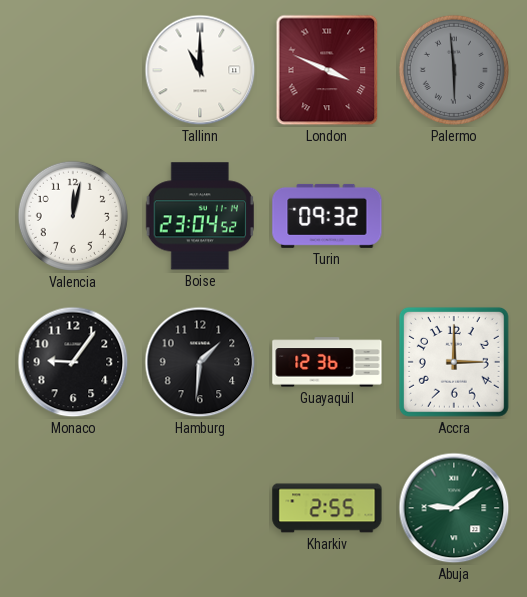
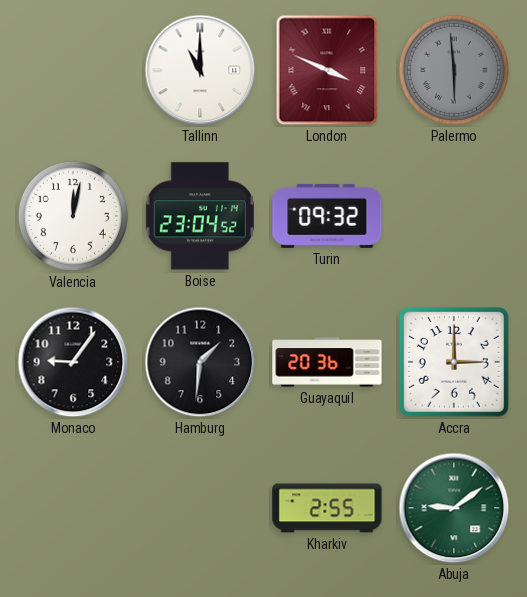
Guayaquil: 12:36 -> 20:36 (327, 362)
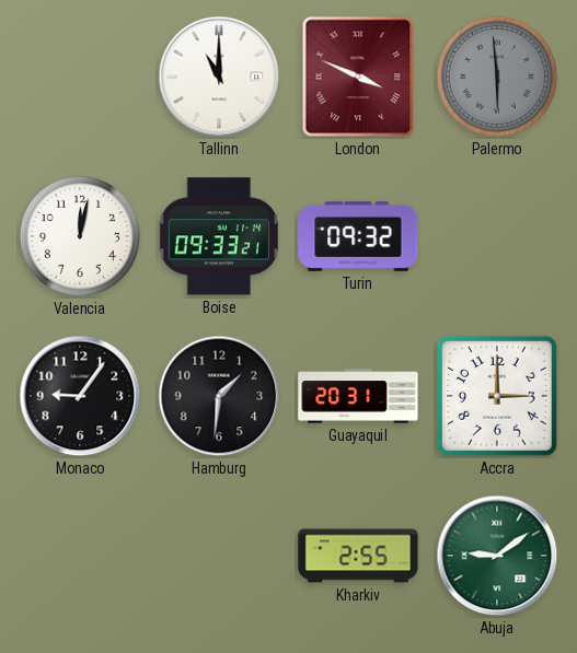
Boise: 23:04 -> 09:33 (219, 236)
Guayaquil: 20:36 -> 20:31 (358, 396)
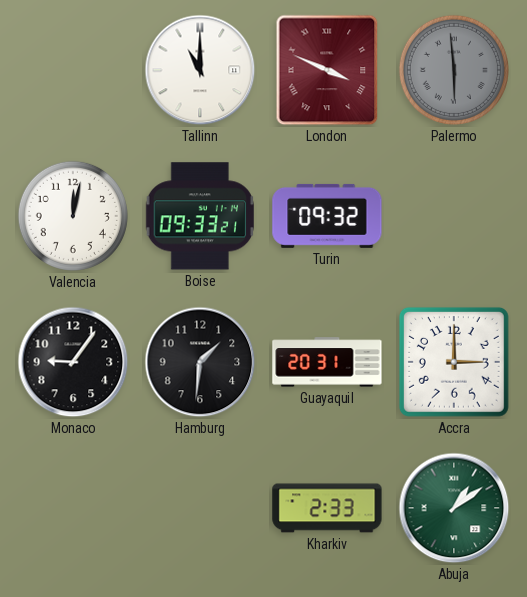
Kharkiv: 2:55 -> 2:33 (327, 508)
Abuja: 9:09 -> 1:09 (454, 508)
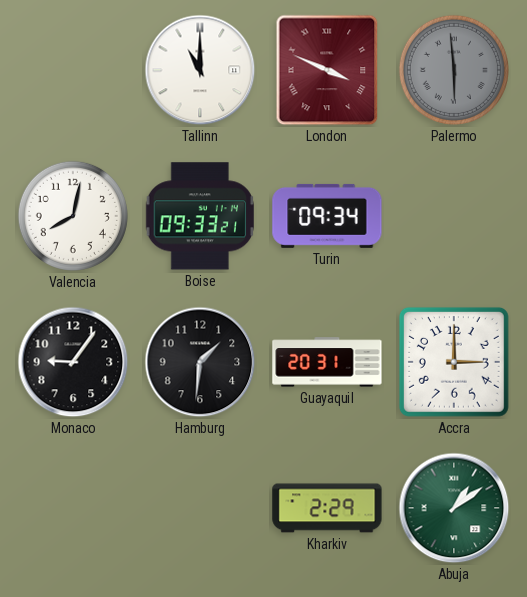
Valencia: 12:02 -> 8:02 (73, 216)
Turin: 09:32 -> 09:34 (327, 216)
Kharkiv: 2:33 -> 2:29 (327, 508)
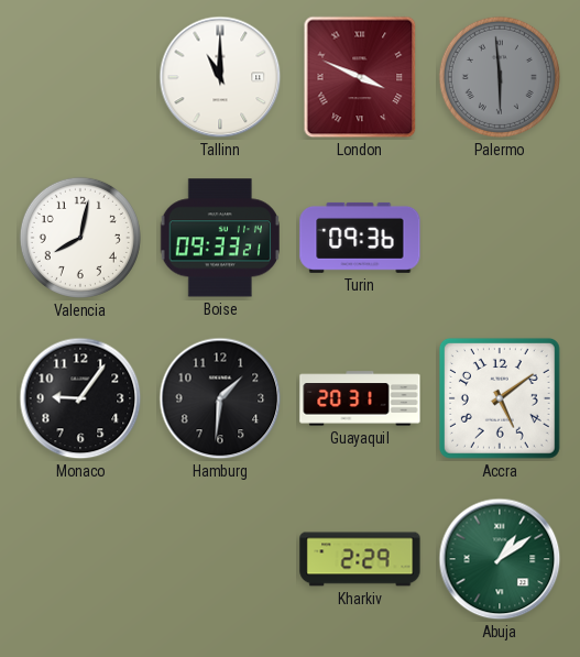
Turin: 09:34 -> 09:36 (360, 238)
Accra: 3:00 -> 5:09 (500, 398)
